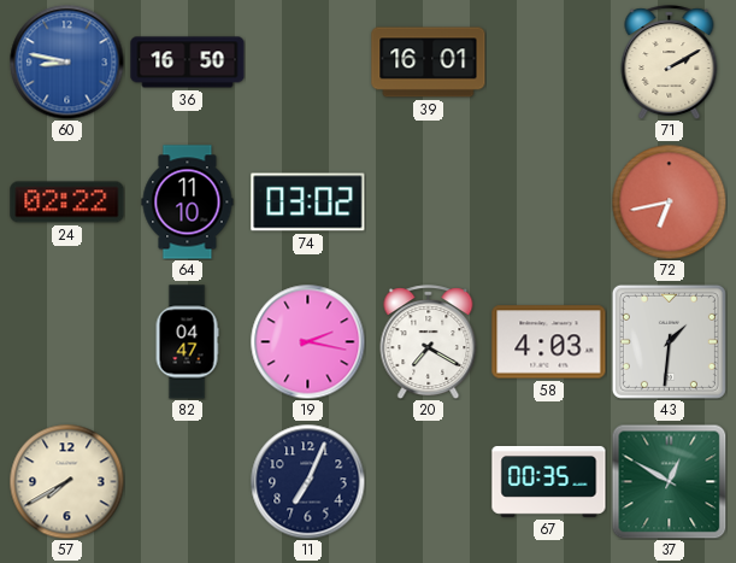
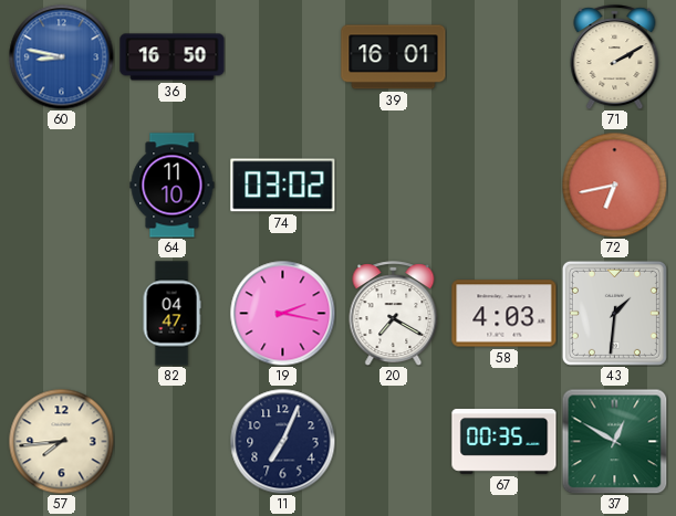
24: 02:22 -> none (67, 203)
57: 7:40 -> 7:44 (61, 441)
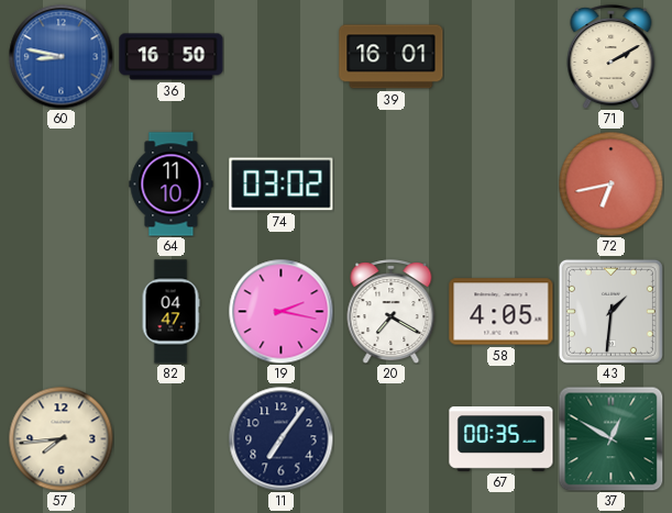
58: 4:03 -> 4:05 (502, 312)
11: 7:04 -> 7:06 (280, 438)
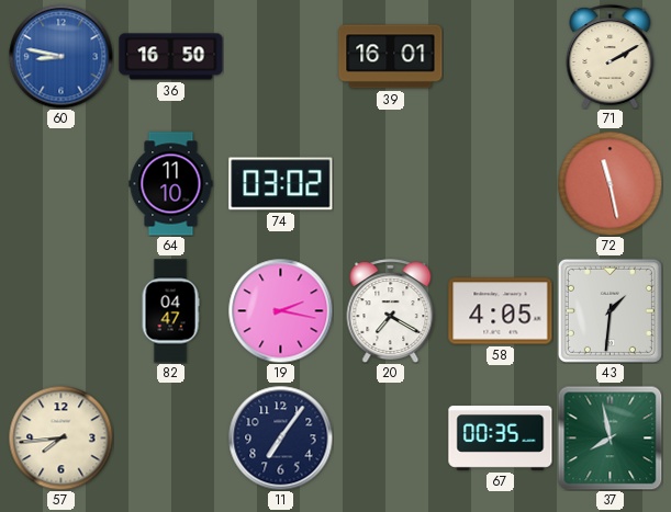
72: 6:43 -> 11:28 (610, 183)
37: 12:50 -> 7:58 (610, 437)
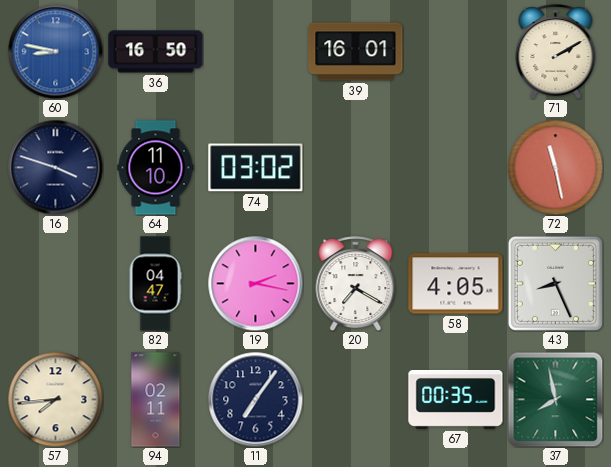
16: none -> 3:48 (55, 167)
43: 1:31 -> 8:26 (555, 283)
94: none -> 02:11 (156, 400)
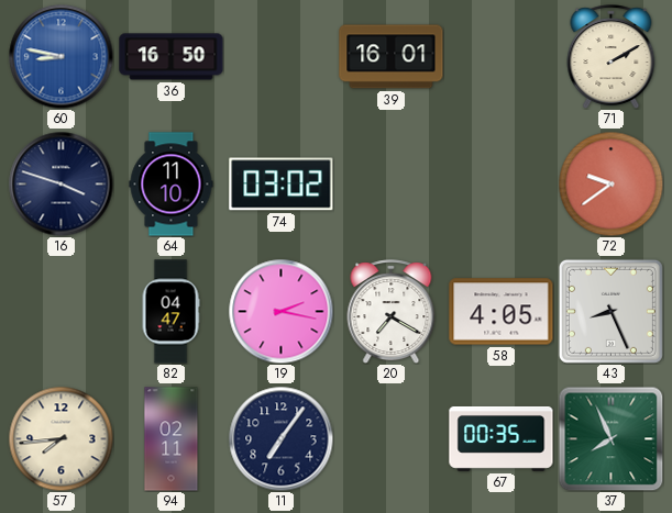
72: 11:28 -> 9:39 (610, 183)
37: 7:58 -> 7:56 (610, 438)
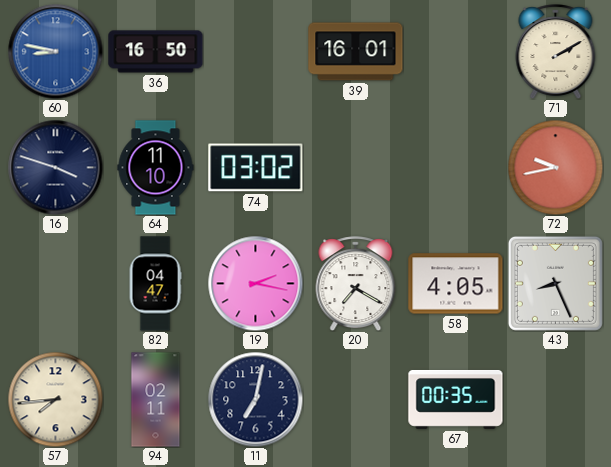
72: 9:39 -> 9:43 (555, 167)
11: 7:06 -> 7:02 (255, 399)
37: 7:56 -> none (610, 438)
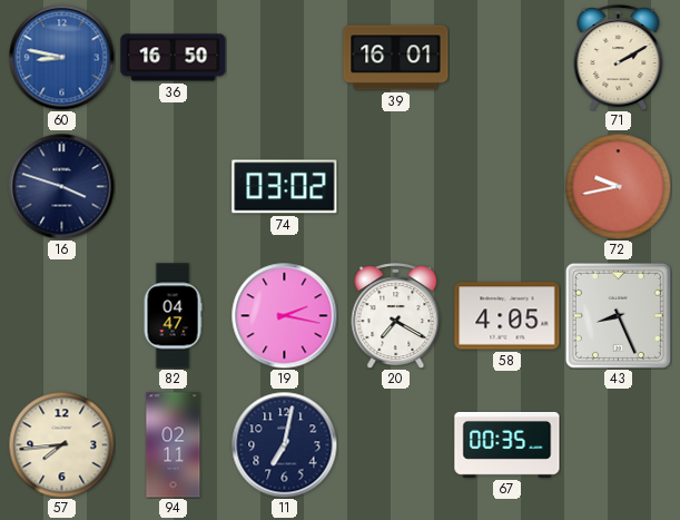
64: 11:10 -> none (156, 168)
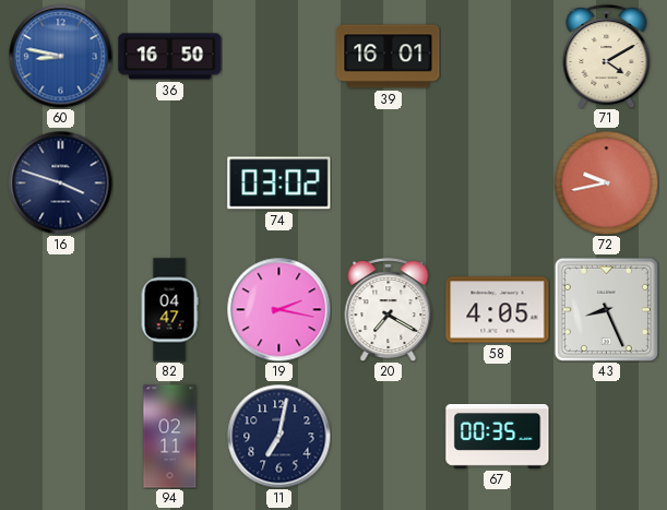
71: 2:10 -> 4:10 (607, 57)
57: 7:44 -> none (61, 444)
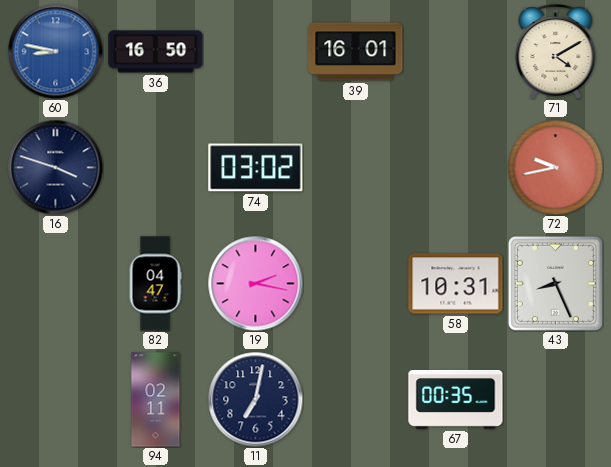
20: 7:20 -> none (389, 310)
58: 4:05 -> 10:31 (456, 284)
